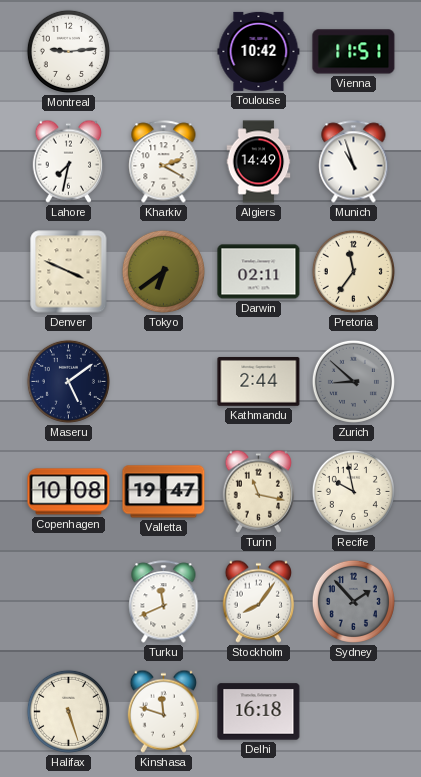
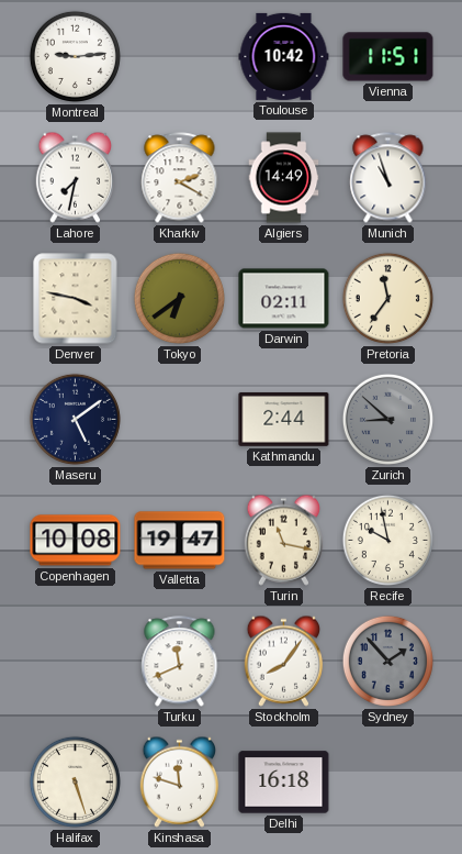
Denver: 3:49 -> 3:47 (76, 299)
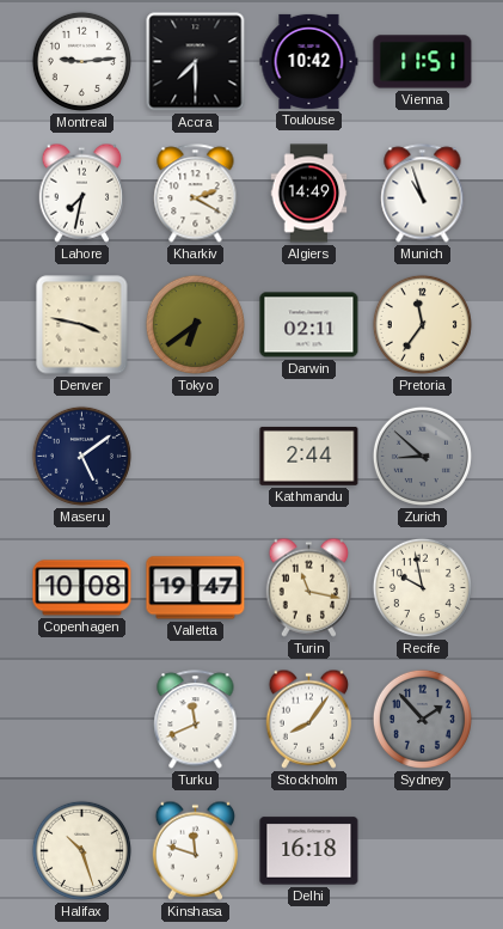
Accra: none -> 7:30 (196, 62)
Halifax: 5:27 -> 10:27 (81, 850)
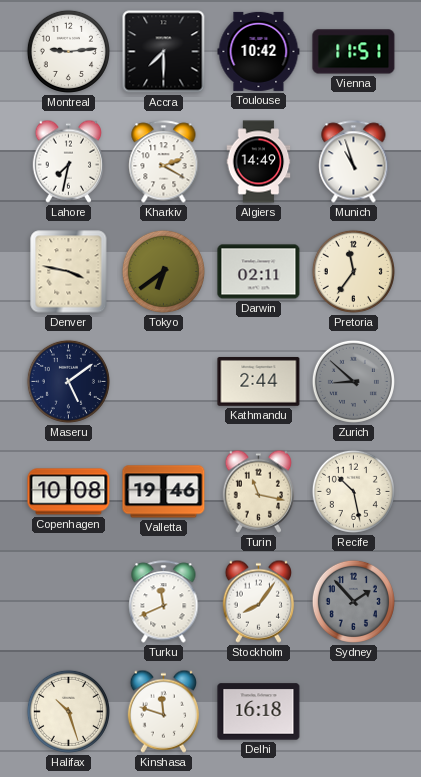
Valletta: 19:47 -> 19:46 (164, 492)
Recife: 9:58 -> 10:28 (353, 491)
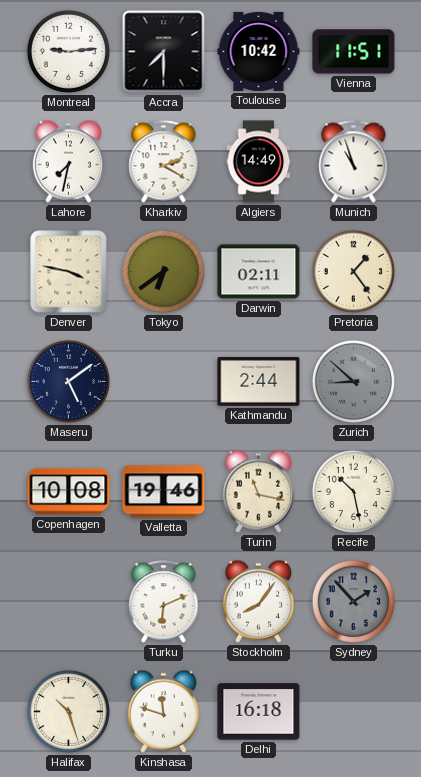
Pretoria: 11:36 -> 1:24 (353, 271)
Turku: 11:41 -> 6:11 (164, 602)
